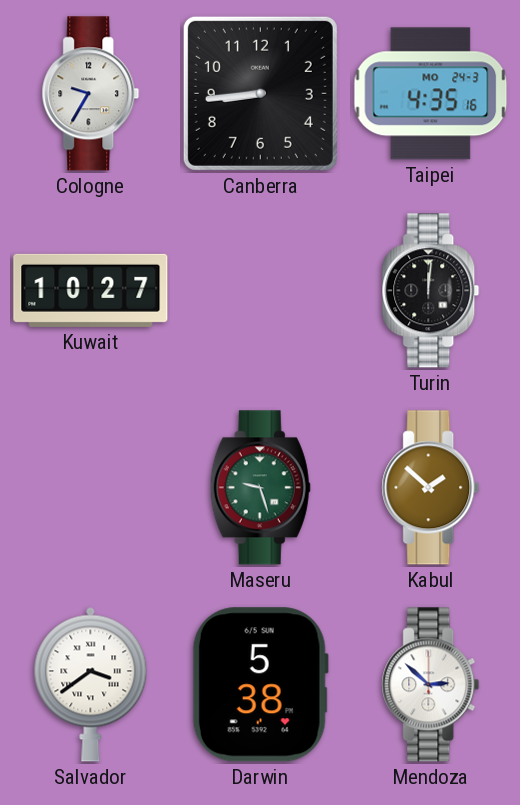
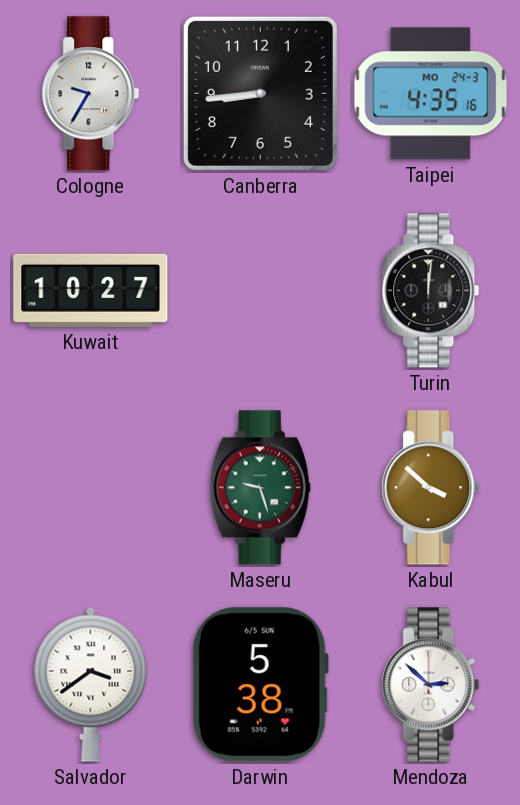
Kabul: 1:52 -> 3:52 (431, 488)
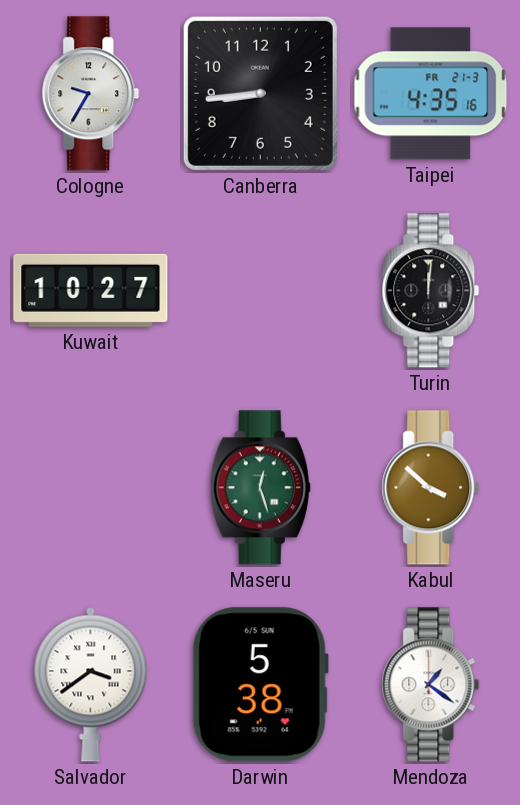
Taipei date: MO 24-3 -> FR 21-3 (431, 94)
Maseru: 9:27 -> 12:27 (260, 488)
Mendoza: 2:52 -> 1:21 (431, 685)
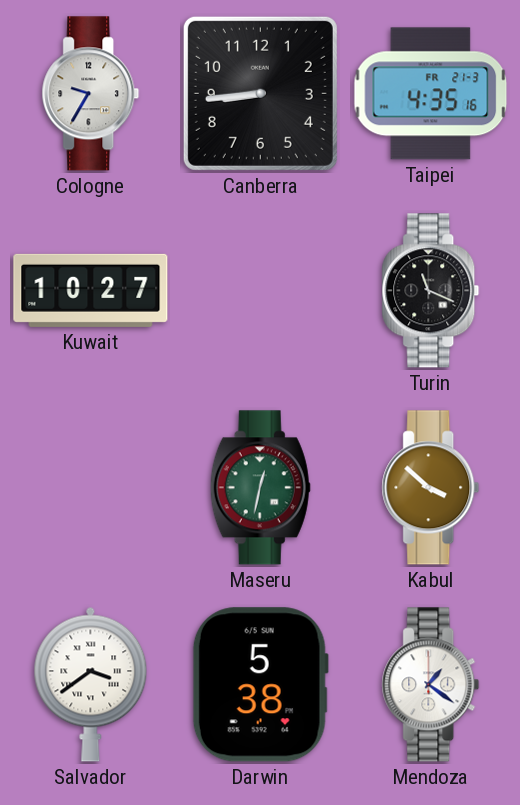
Turin: 12:01 -> 11:19 (431, 291)
Maseru: 12:27 -> 12:32 (260, 488)
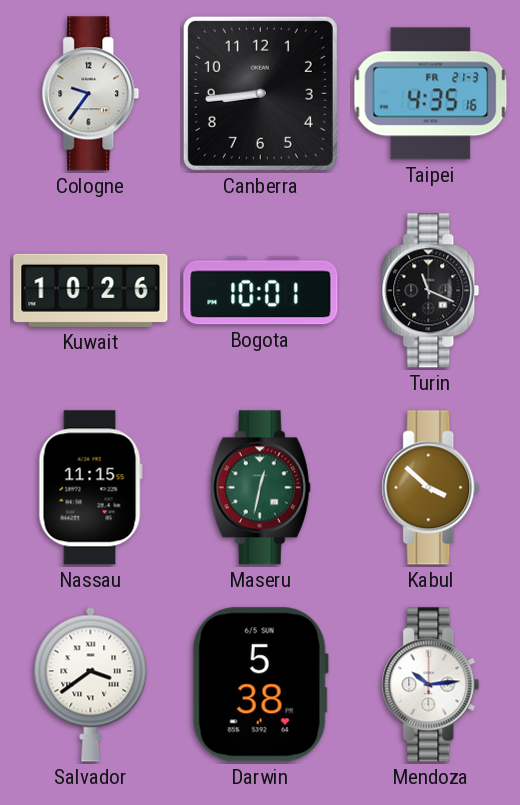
Cologne: 9:35 -> 9:36 (91, 94)
Kuwait: 10:27 -> 10:26 (91, 290)
Bogota: none -> 10:01 (261, 291)
Nassau: none -> 11:15 (90, 488)
Mendoza: 1:21 -> 10:14 (431, 685)
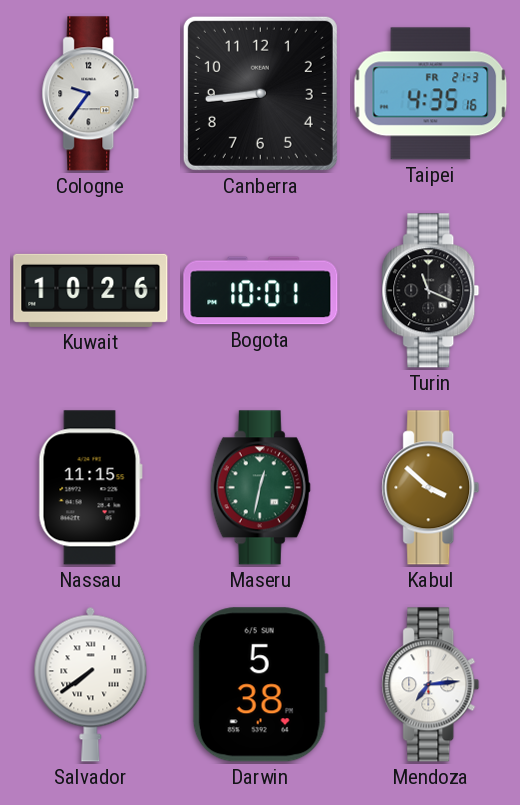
Salvador: 3:39 -> 7:39 (91, 684)
Mendoza: 10:14 -> 7:14 (431, 685)
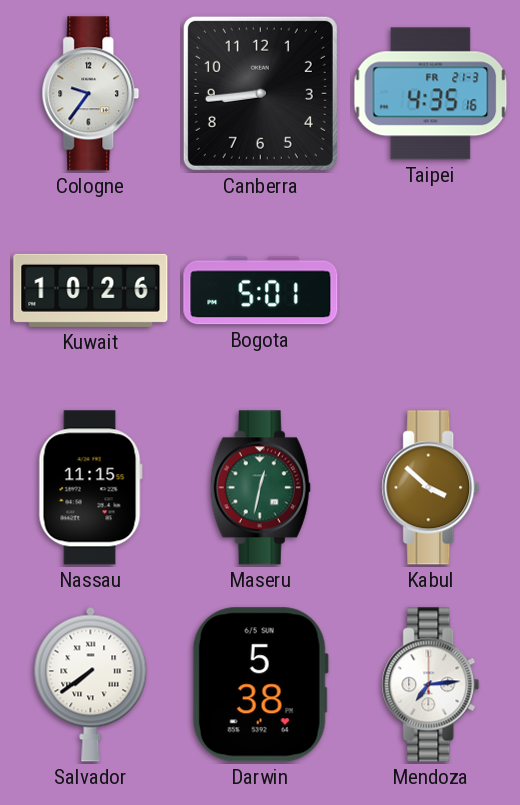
Bogota: 10:01 -> 5:01 (261, 291)
Turin: 11:19 -> none (431, 291)
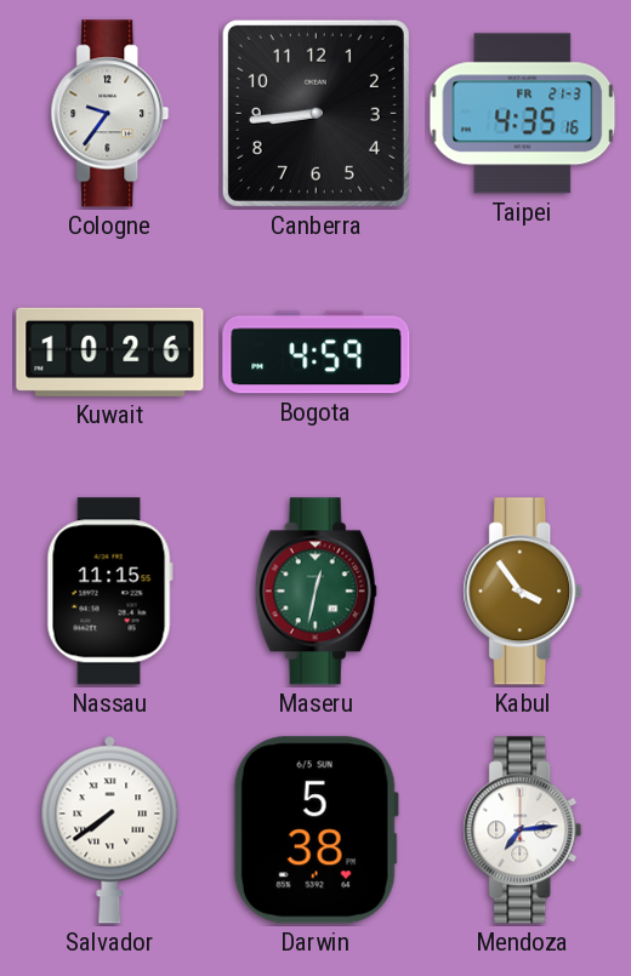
Bogota: 5:01 -> 4:59 (317, 353)
Kabul: 3:52 -> 3:54 (523, 592)
